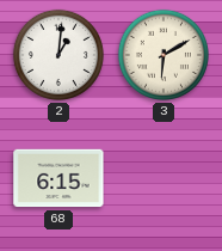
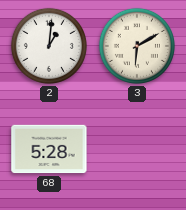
68: 6:15 -> 5:28 (49, 149)
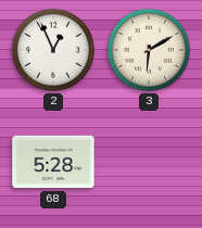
2: 1:01 -> 12:56 (53, 50)
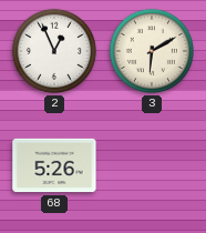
68: 5:28 -> 5:26 (54, 165)
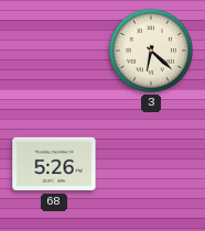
2: 12:56 -> none (54, 51)
3: 6:10 -> 6:22 (151, 51)
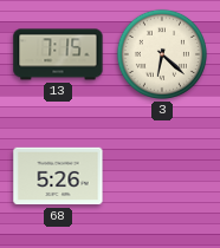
13: none -> 7:15 (58, 54)
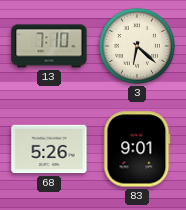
13: 7:15 -> 7:10 (49, 46)
83: none -> 9:01 (137, 149)
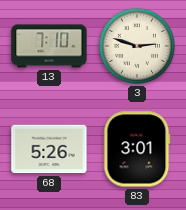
3: 6:22 -> 2:48 (137, 46)
83: 9:01 -> 3:01 (137, 149)
